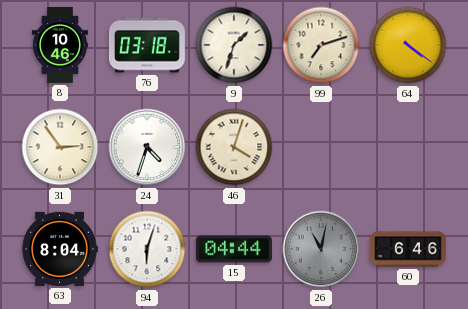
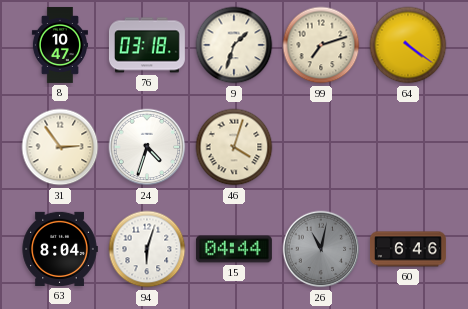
8: 10:46 -> 10:47 (60, 45)
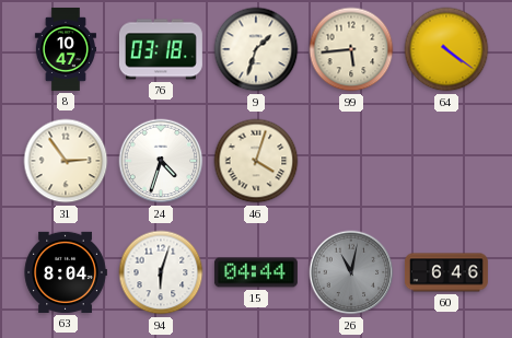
99: 7:12 -> 5:44 (351, 49)
